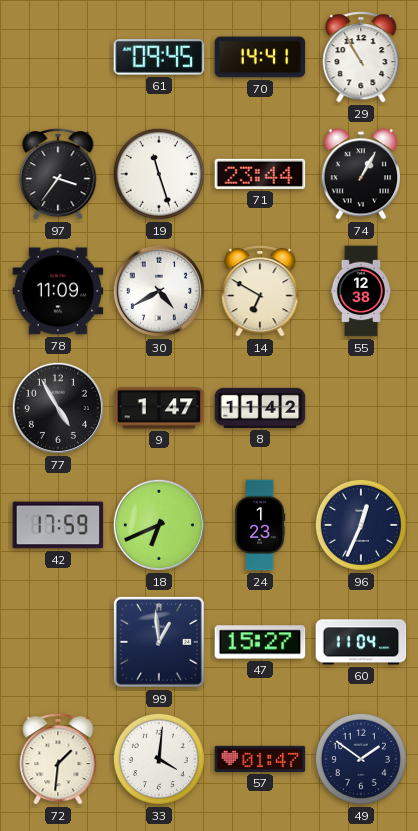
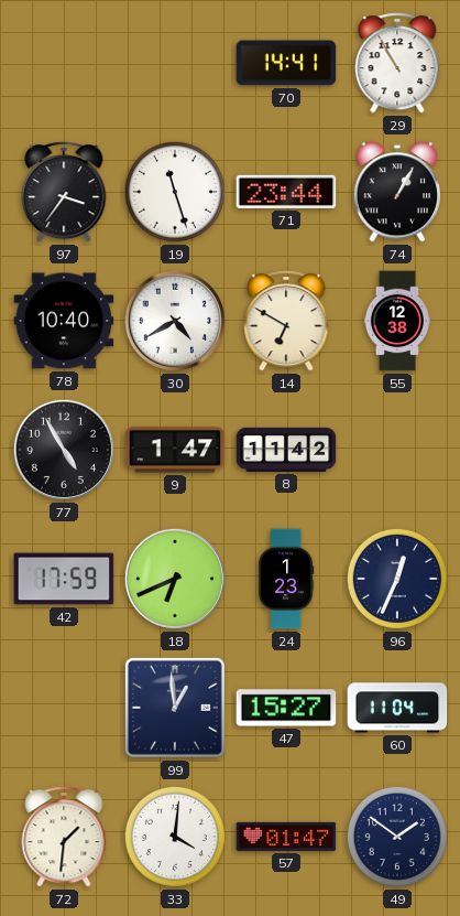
61: 09:45 -> none (159, 58)
78: 11:09 -> 10:40 (64, 321)
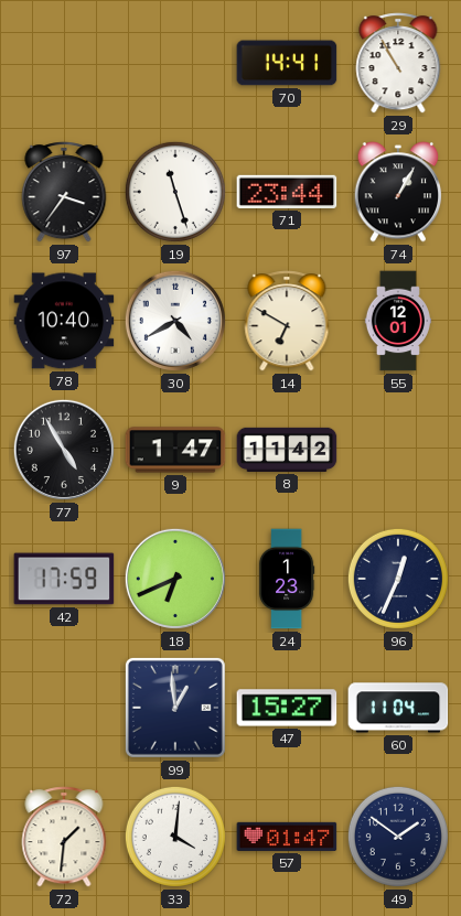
55: 12:38 -> 12:01 (397, 321)
